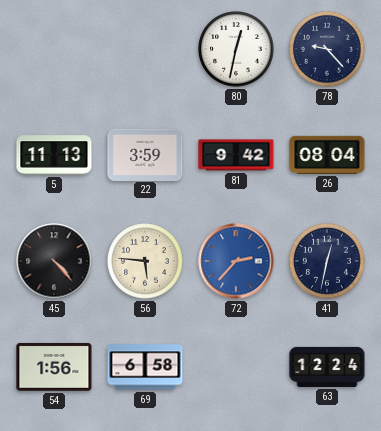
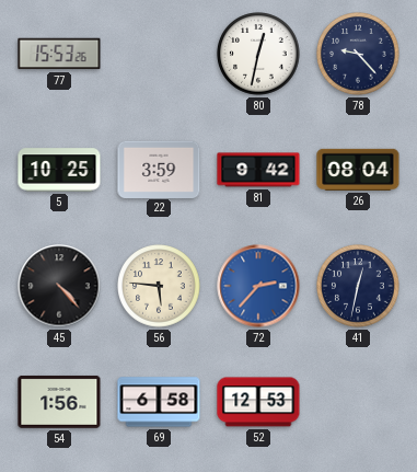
77: none -> 15:53 (59, 54)
5: 11:13 -> 10:25 (59, 170)
52: none -> 12:53 (258, 402)
63: 12:24 -> none (327, 367)
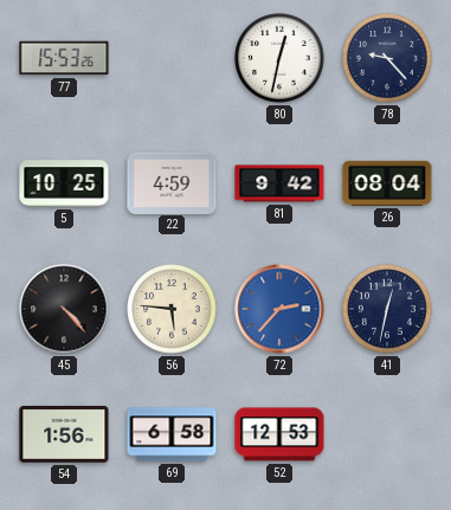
22: 3:59 -> 4:59 (172, 182)
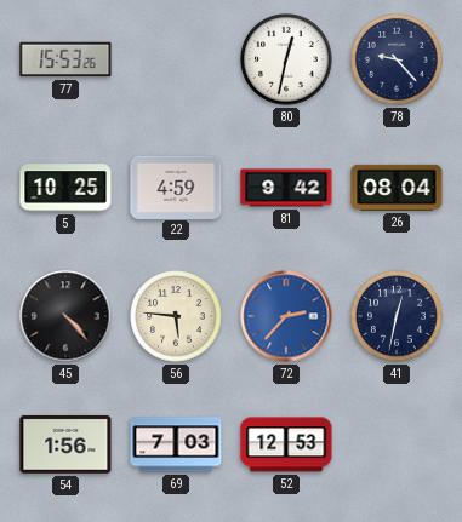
69: 6:58 -> 7:03 (176, 444)
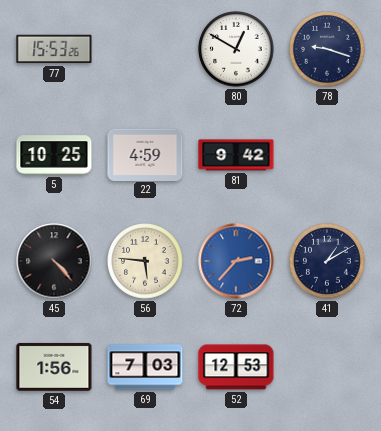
80: 12:32 -> 12:50 (236, 49)
78: 9:23 -> 9:18 (327, 49)
26: 08:04 -> none (397, 188)
41: 12:32 -> 1:10 (327, 261)
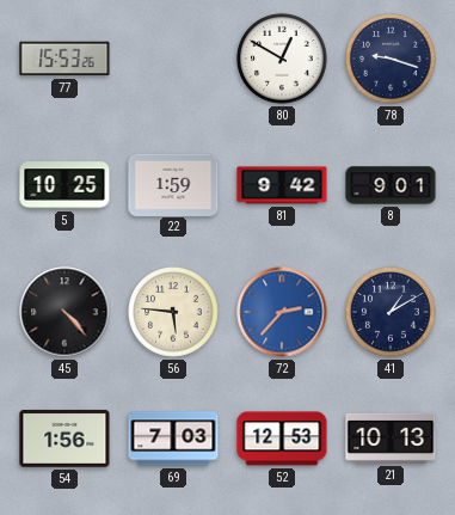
22: 4:59 -> 1:59 (173, 184)
8: none -> 9:01 (391, 185)
21: none -> 10:13 (391, 439)
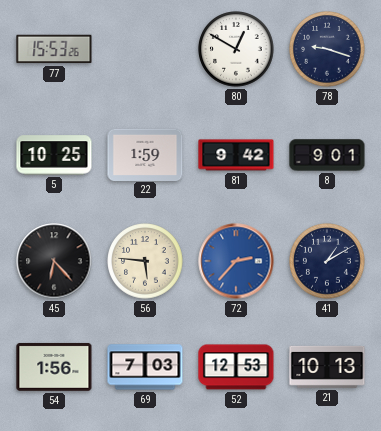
45: 4:23 -> 6:23 (54, 261)
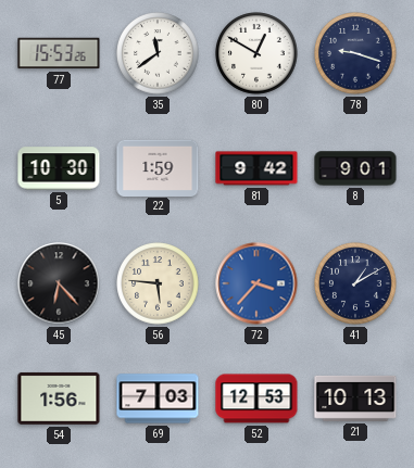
35: none -> 11:39 (158, 53)
5: 10:25 -> 10:30 (59, 168)
72: 2:37 -> 3:37 (256, 283)
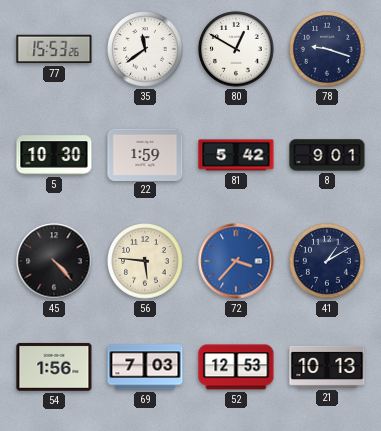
81: 9:42 -> 5:42 (236, 155)
45: 6:23 -> 4:23 (54, 261)
